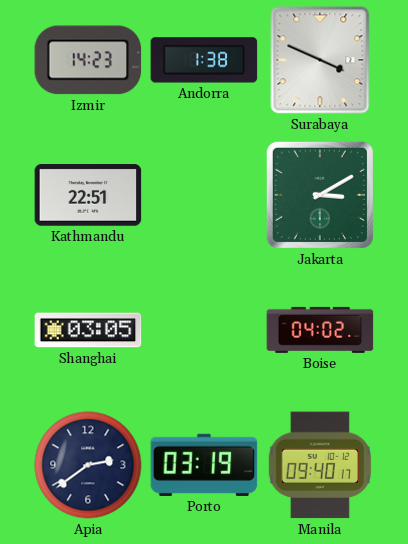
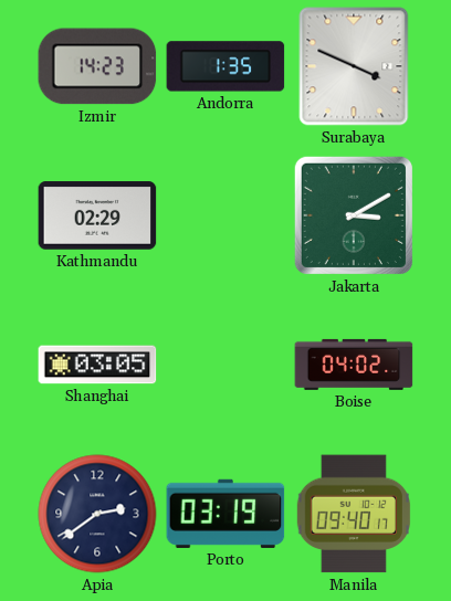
Andorra: 1:38 -> 1:35 (225, 66)
Kathmandu: 22:51 -> 02:29 (97, 215)
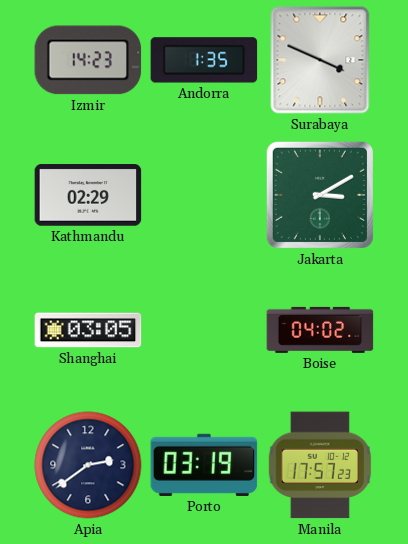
Manila: 09:40 -> 17:57 (320, 465)
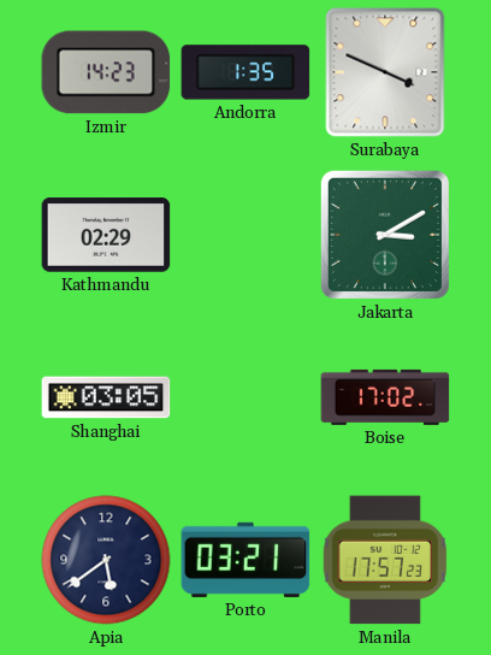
Boise: 04:02 -> 17:02 (385, 397)
Apia: 2:39 -> 5:39 (106, 560)
Porto: 03:19 -> 03:21 (245, 560)
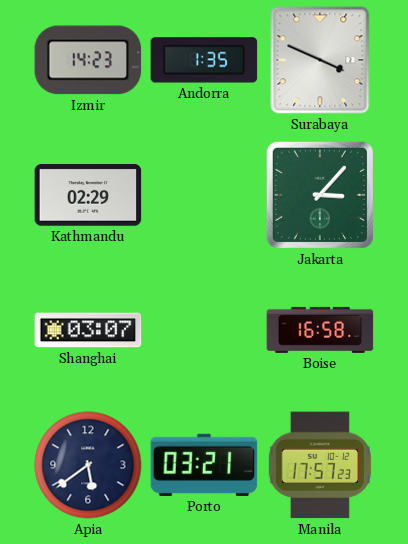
Jakarta: 3:10 -> 3:07 (320, 195)
Shanghai: 03:05 -> 03:07 (88, 330)
Boise: 17:02 -> 16:58 (320, 330)
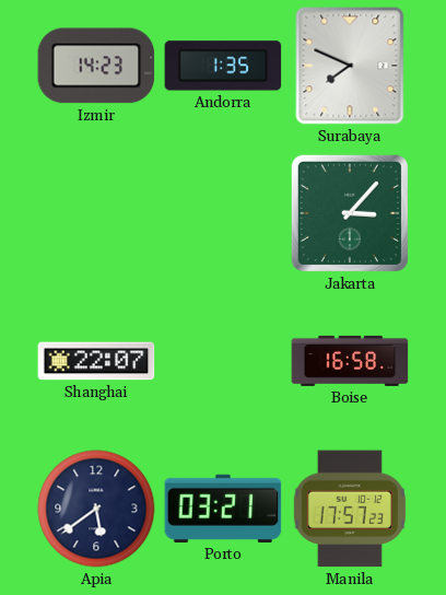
Surabaya: 3:49 -> 7:49 (350, 66)
Kathmandu: 02:29 -> none (88, 195)
Shanghai: 03:07 -> 22:07 (96, 361)
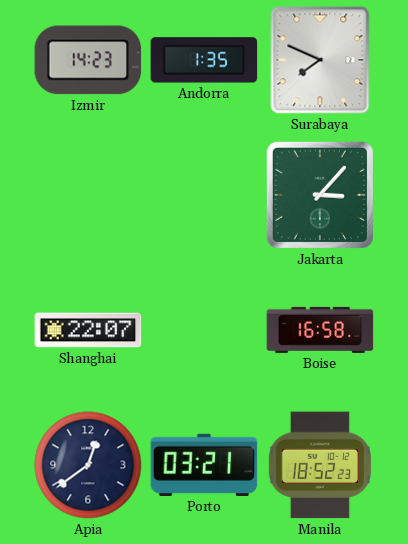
Apia: 5:39 -> 12:39 (88, 465)
Manila: 17:57 -> 18:52 (320, 465)
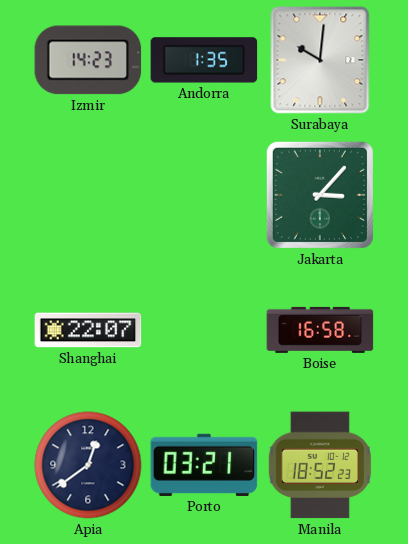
Surabaya: 7:49 -> 10:01 (320, 60)
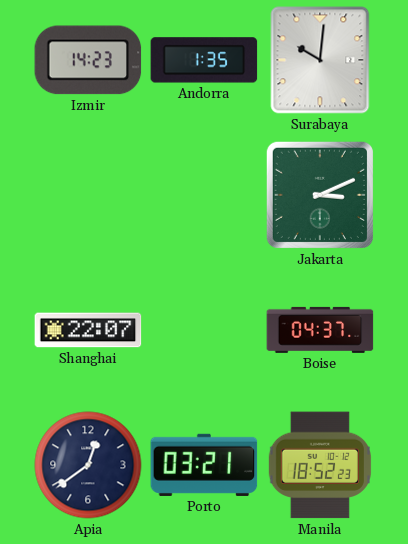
Jakarta: 3:07 -> 3:11 (320, 195)
Boise: 16:58 -> 04:37 (320, 330)
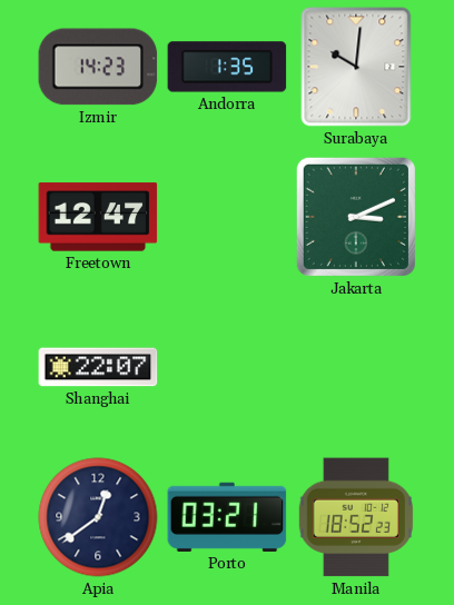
Freetown: none -> 12:47 (98, 217)
Boise: 04:37 -> none (320, 330)
